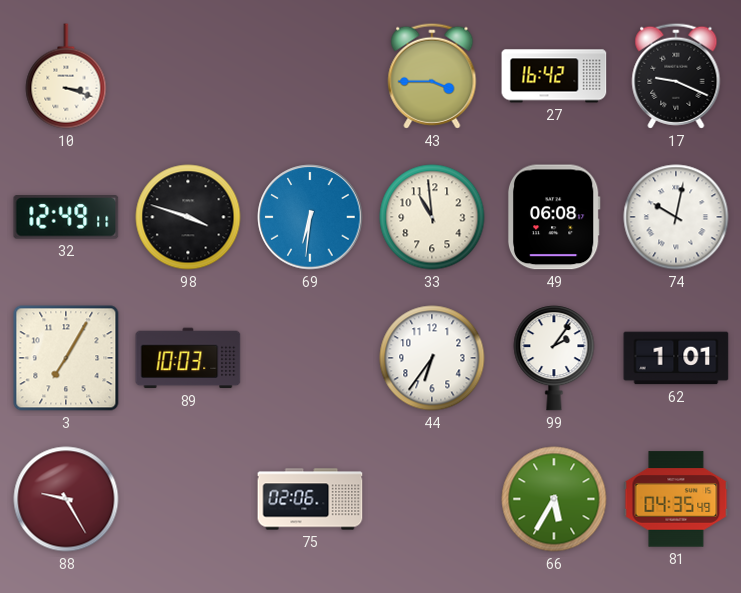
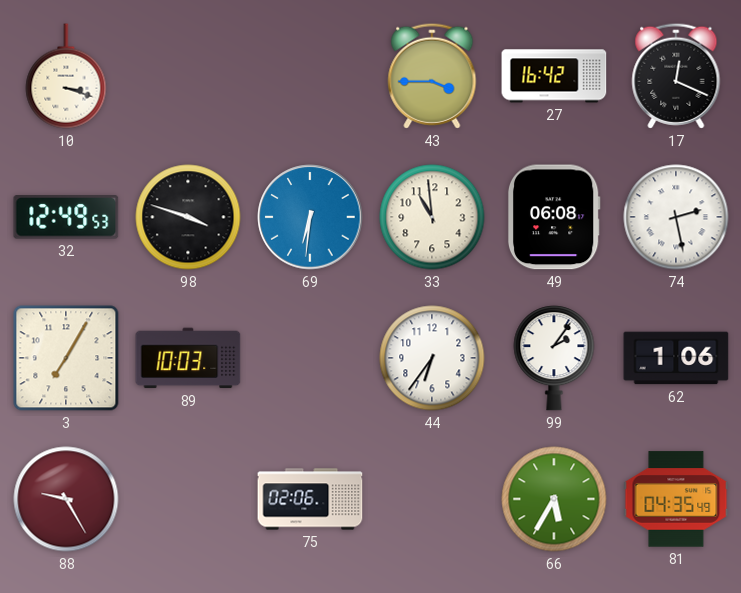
17: 9:19 -> 12:19 (676, 76)
32: 12:49:11 -> 12:49:53 (66, 217)
74: 10:02 -> 2:28 (676, 217)
62: 1:01 -> 1:06 (676, 358)
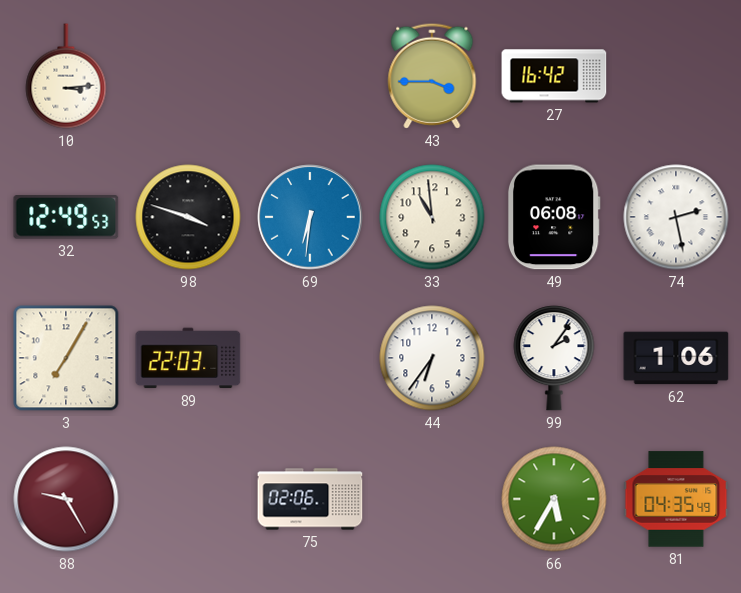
10: 3:18 -> 3:14 (66, 76)
17: 12:19 -> none (676, 76)
89: 10:03 -> 22:03 (188, 358)
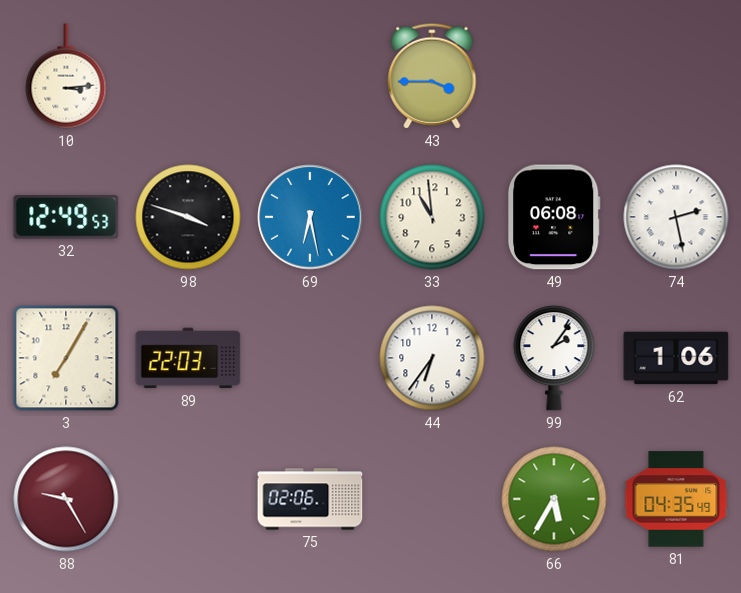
27: 16:42 -> none (554, 76)
69: 6:31 -> 6:28 (310, 217)
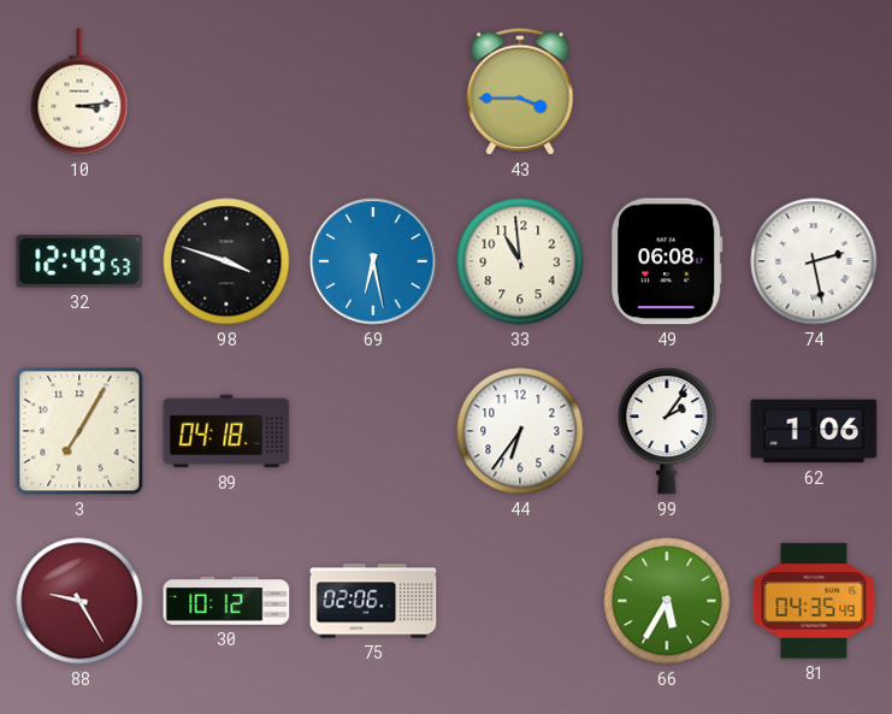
89: 22:03 -> 04:18 (226, 431)
30: none -> 10:12 (226, 601)
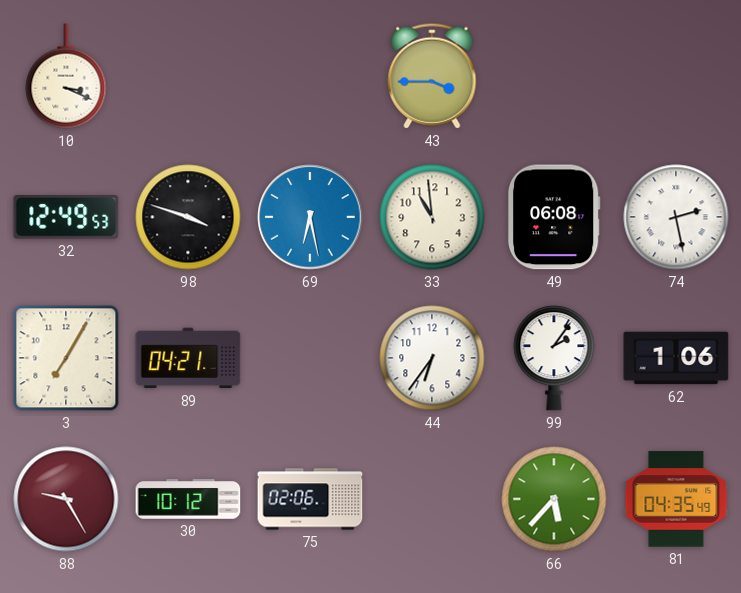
10: 3:14 -> 3:19 (66, 76)
89: 04:18 -> 04:21 (188, 358)
66: 5:35 -> 5:37 (554, 499)
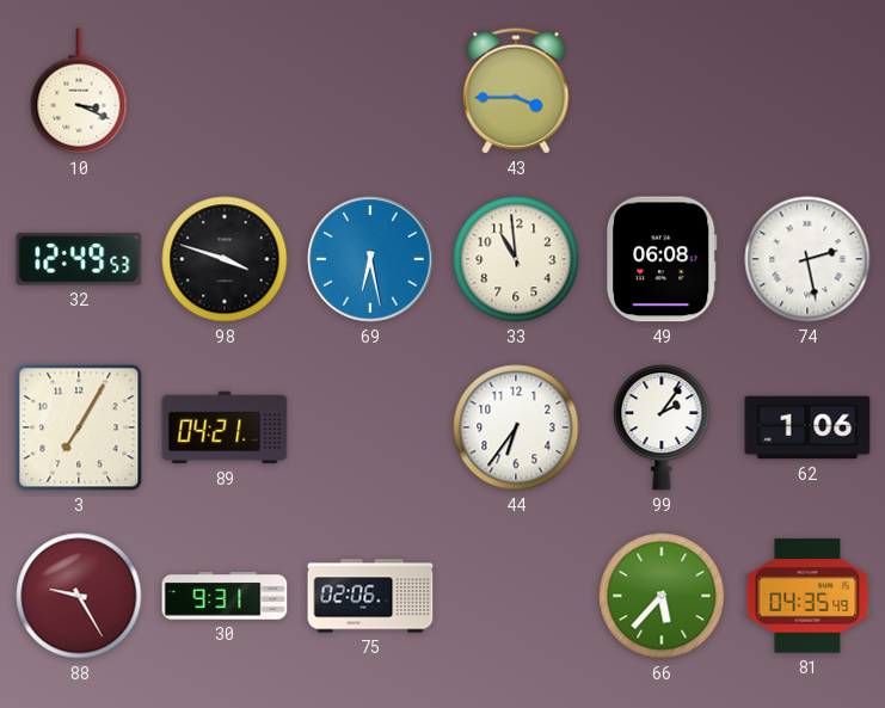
30: 10:12 -> 9:31 (225, 596)
